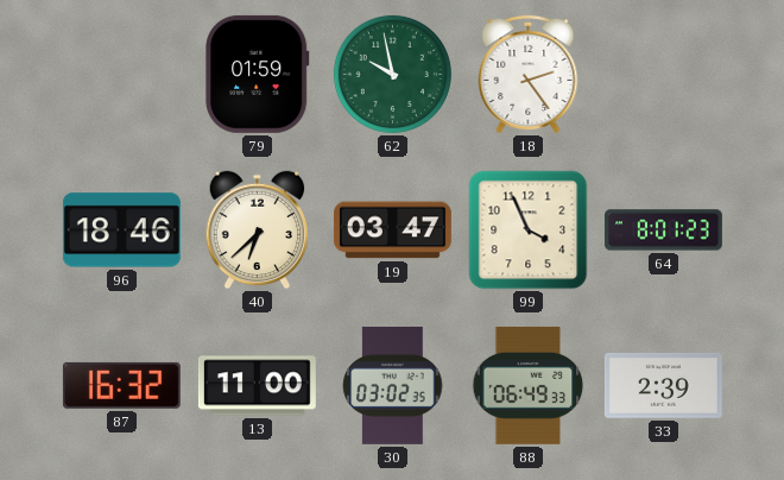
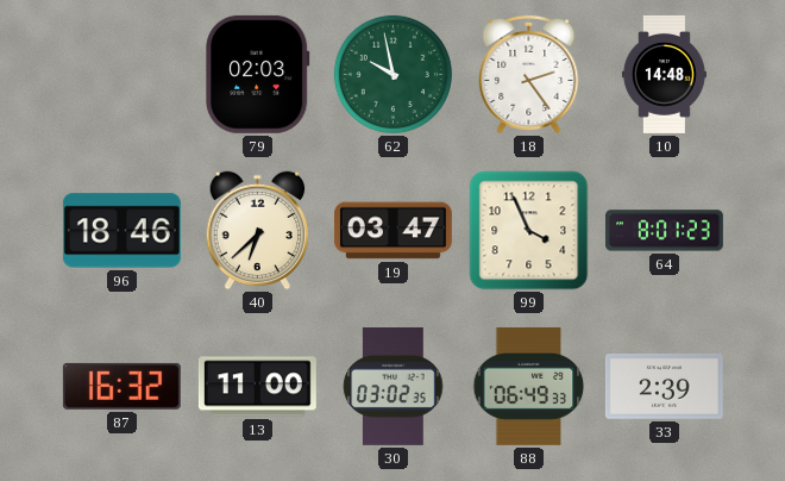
79: 01:59 -> 02:03 (258, 74)
10: none -> 14:48 (664, 74)
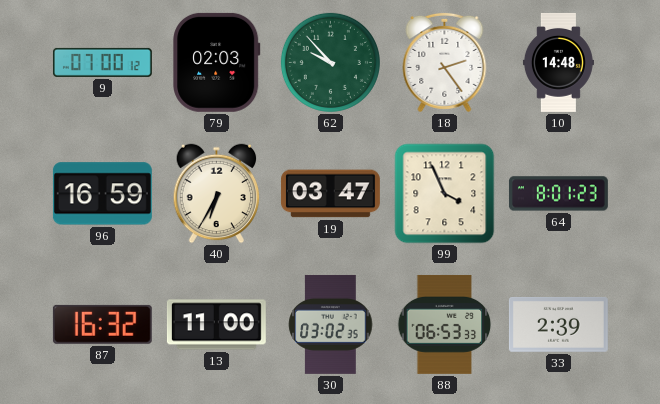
9: none -> 07:00 (102, 62)
62: 9:58 -> 9:53 (330, 62)
96: 18:46 -> 16:59 (102, 194)
40: 6:38 -> 6:35 (217, 194)
88: 06:49 -> 06:53 (445, 324)
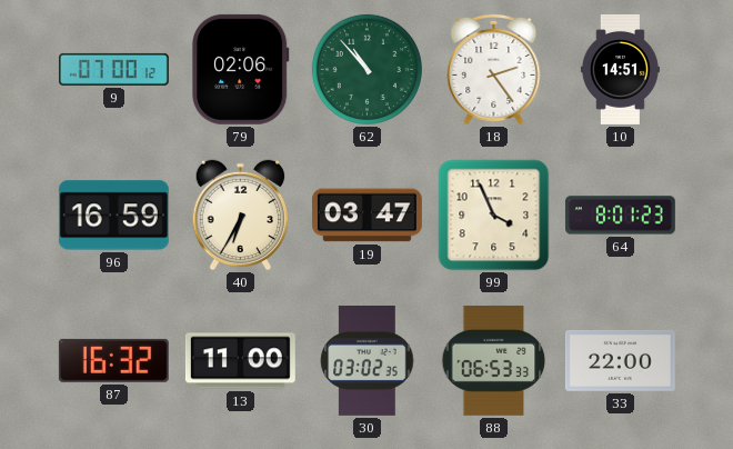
79: 02:03 -> 02:06 (241, 69)
62: 9:53 -> 10:53 (366, 69)
10: 14:48 -> 14:51 (620, 69)
33: 2:39 -> 22:00 (620, 361)
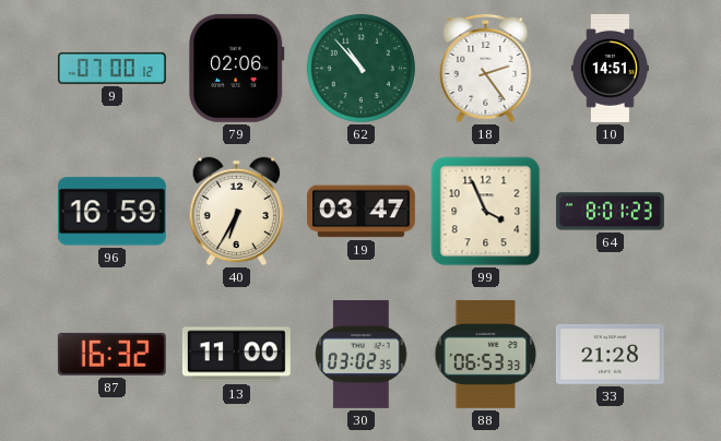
33: 22:00 -> 21:28 (610, 355)
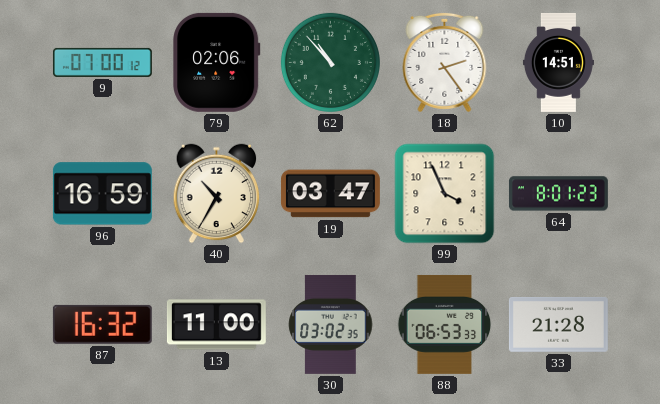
40: 6:35 -> 10:35 (217, 194)
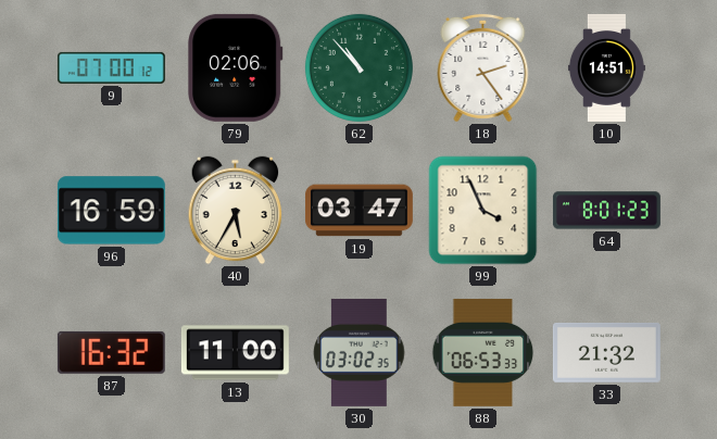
40: 10:35 -> 5:35 (236, 211)
33: 21:28 -> 21:32 (606, 353)
